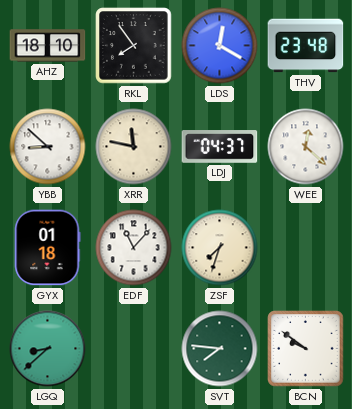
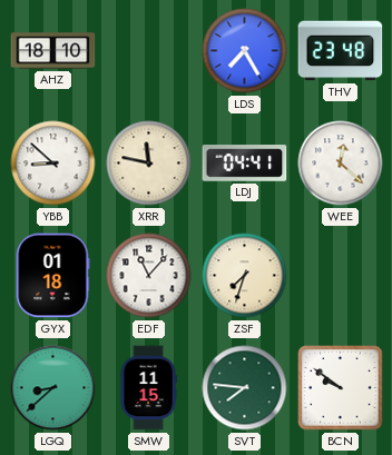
RKL: 7:54 -> none (134, 46)
LDS: 12:20 -> 7:25 (245, 51)
LDJ: 04:37 -> 04:41 (245, 164)
SMW: none -> 11:15 (148, 388)
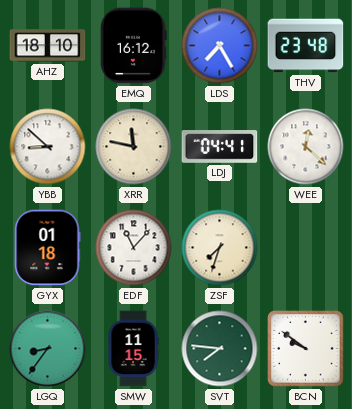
EMQ: none -> 16:12 (134, 46)
LGQ: 8:38 -> 8:36 (48, 349)
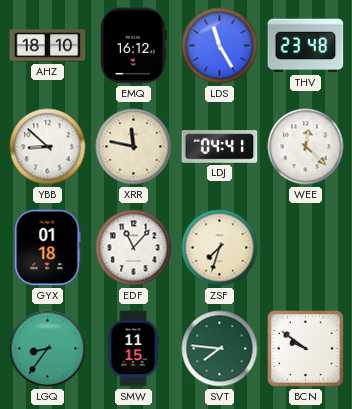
LDS: 7:25 -> 11:25 (220, 46)
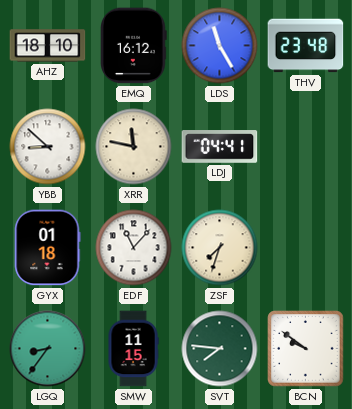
WEE: 12:22 -> none (306, 147)
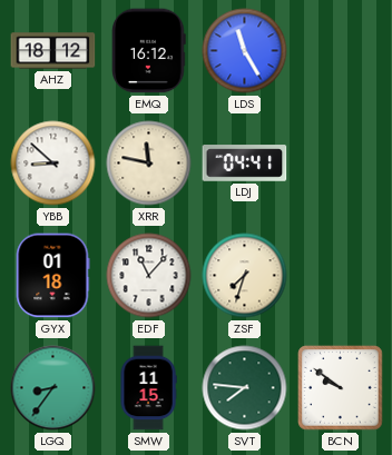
AHZ: 18:10 -> 18:12 (53, 51)
THV: 23:48 -> none (306, 46)
